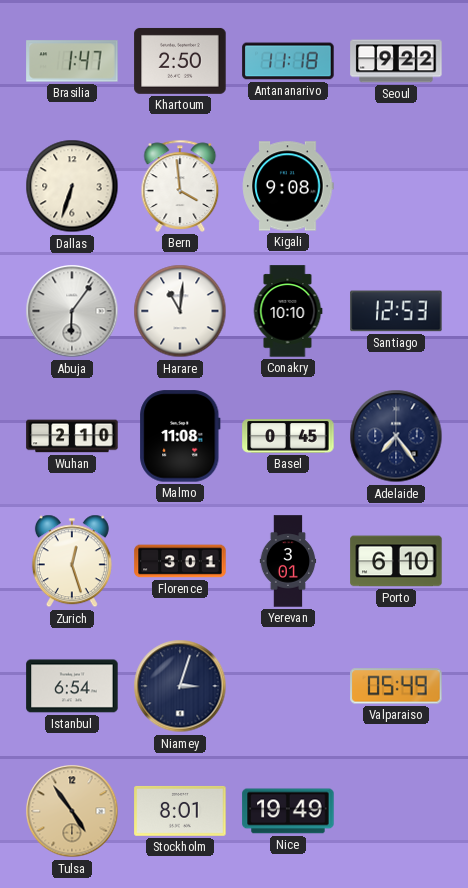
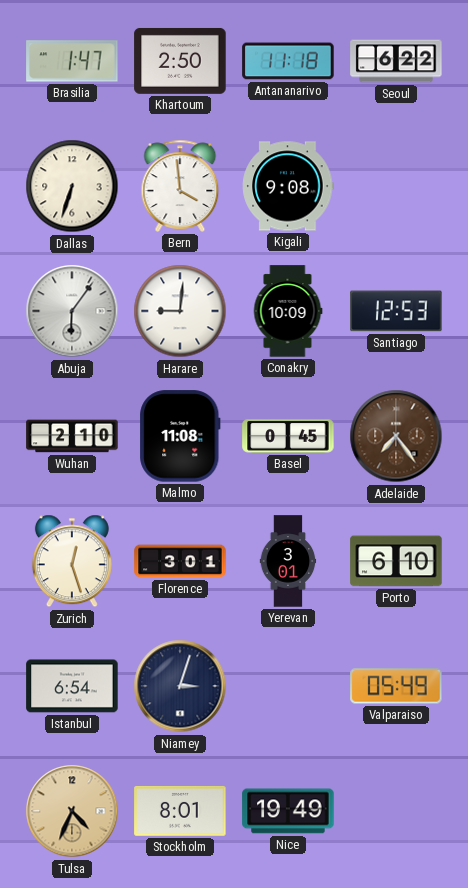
Seoul: 9:22 -> 6:22 (396, 61)
Harare: 11:01 -> 9:01 (180, 311)
Conakry: 10:10 -> 10:09 (288, 311)
Adelaide dial: navy -> brown (396, 436)
Tulsa: 4:54 -> 4:34 (72, 811)
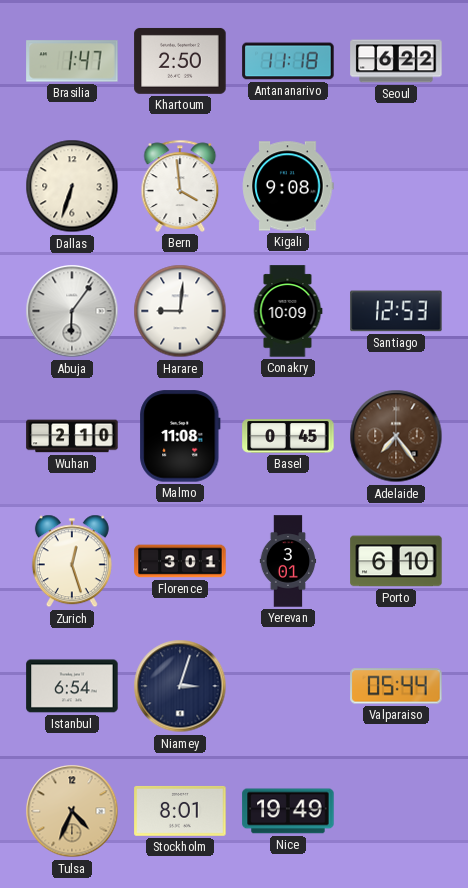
Valparaiso: 05:49 -> 05:44 (396, 686)
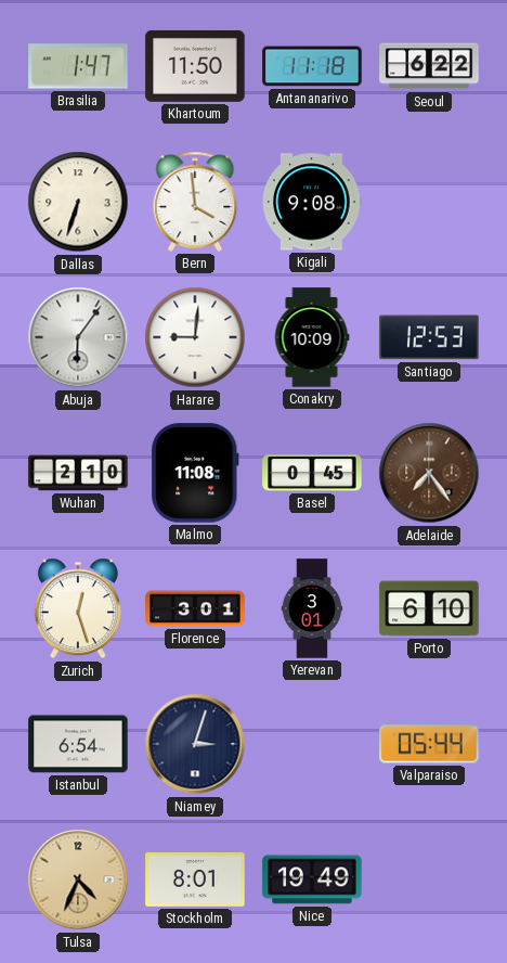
Khartoum: 2:50 -> 11:50 (195, 66)
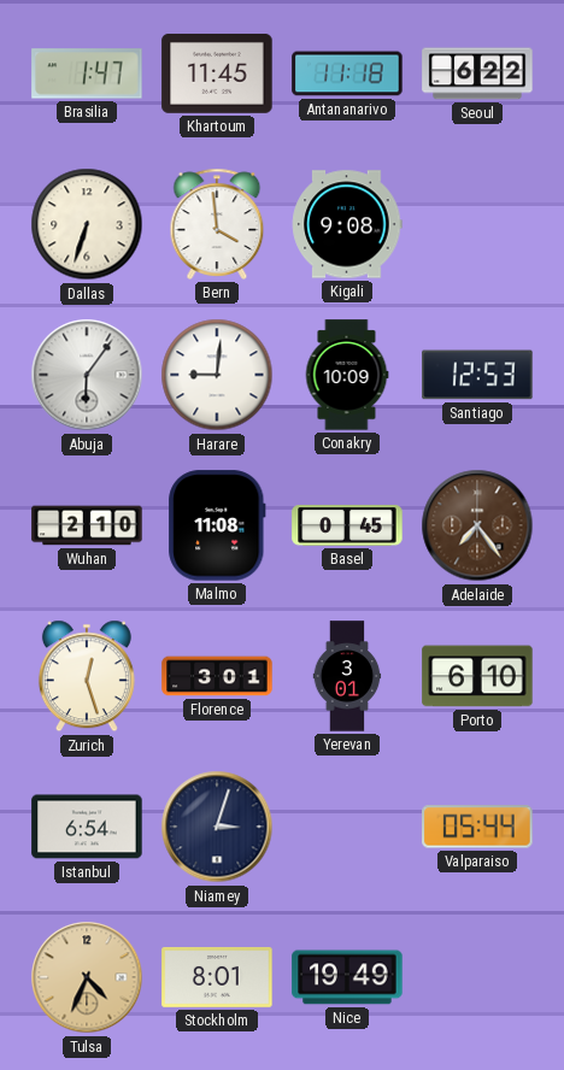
Khartoum: 11:50 -> 11:45 (217, 74)
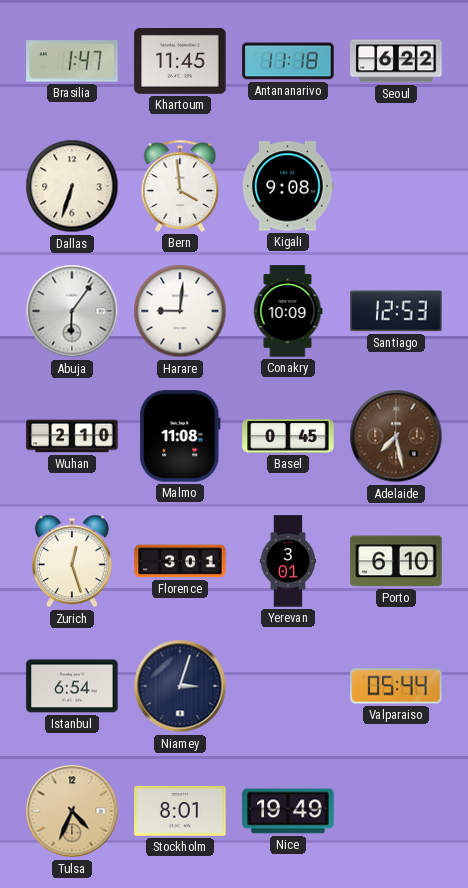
Adelaide: 7:24 -> 7:28 (396, 436)
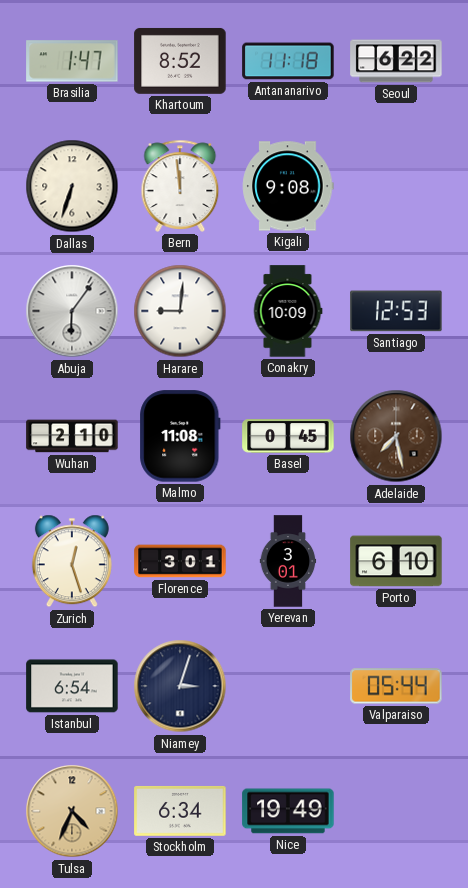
Khartoum: 11:45 -> 8:52 (180, 61)
Bern: 3:59 -> 11:59 (180, 186)
Stockholm: 8:01 -> 6:34 (180, 811)
